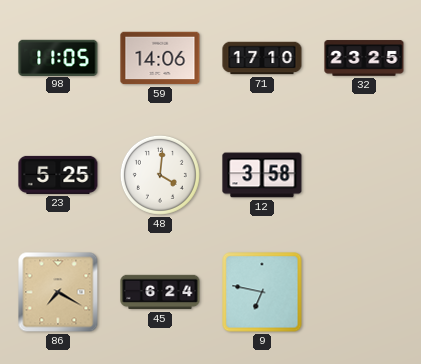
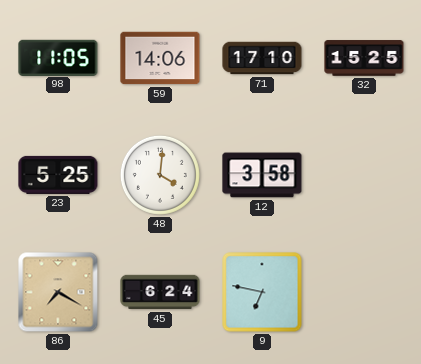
32: 23:25 -> 15:25 (364, 58)
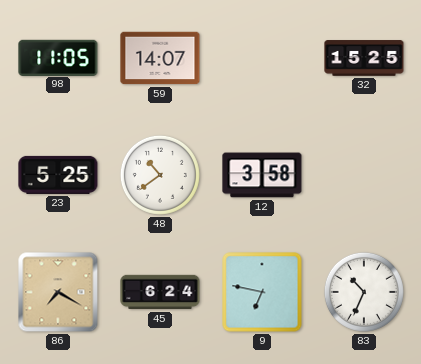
59: 14:06 -> 14:07 (160, 58)
71: 17:10 -> none (262, 58)
48: 4:01 -> 10:39 (160, 175)
83: none -> 10:34 (364, 292)
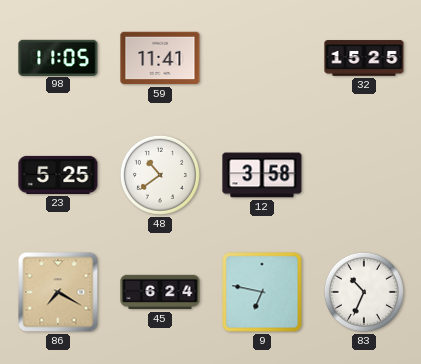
59: 14:07 -> 11:41 (160, 58)
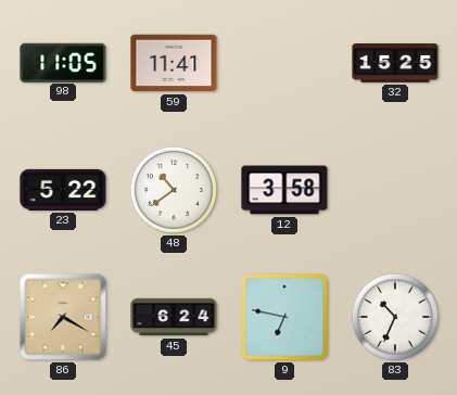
23: 5:25 -> 5:22 (63, 190)
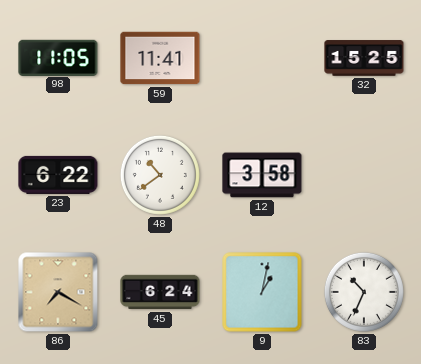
23: 5:22 -> 6:22 (58, 175)
9: 6:47 -> 1:02 (262, 292)
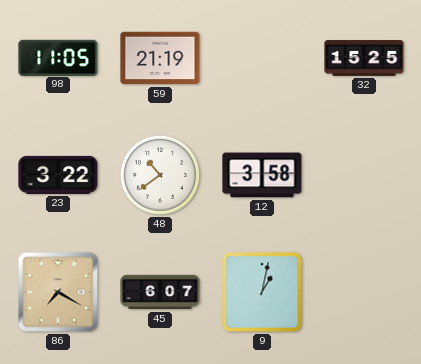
59: 11:41 -> 21:19 (160, 58)
23: 6:22 -> 3:22 (58, 175)
45: 6:24 -> 6:07 (160, 292)
83: 10:34 -> none (364, 292)
